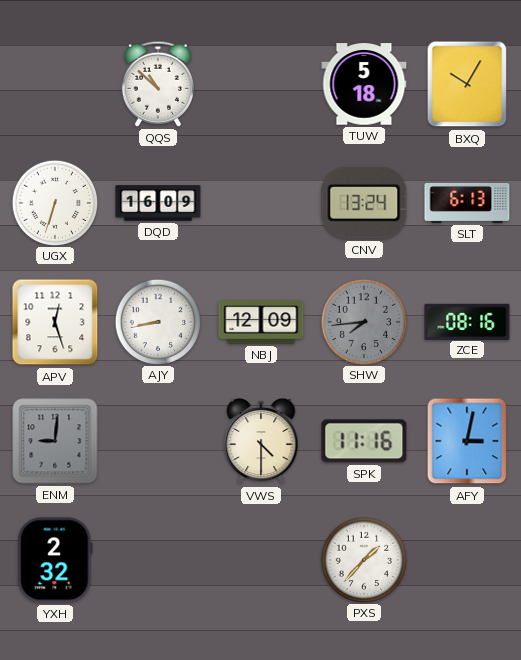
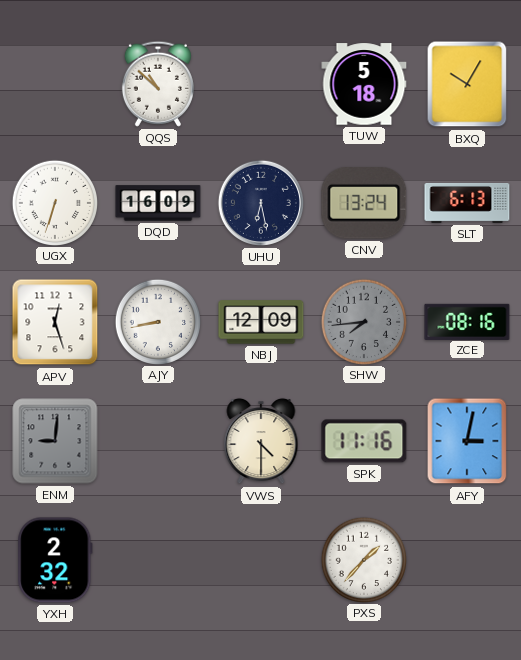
UHU: none -> 6:28 (261, 203)
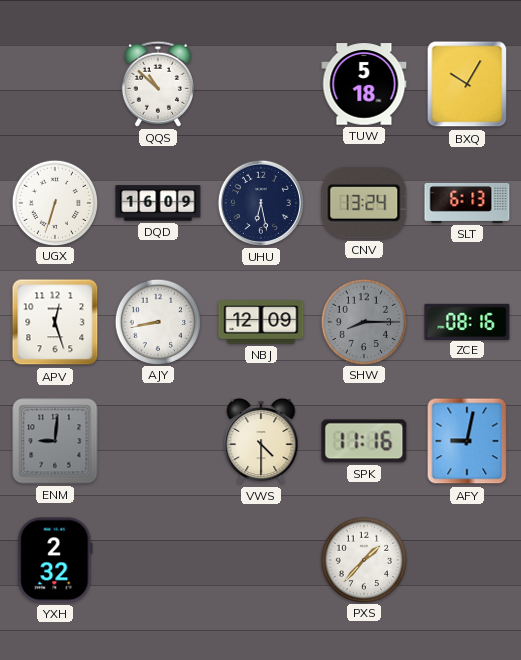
SHW: 7:44 -> 8:15 (363, 321)
AFY: 3:02 -> 9:02 (467, 441)
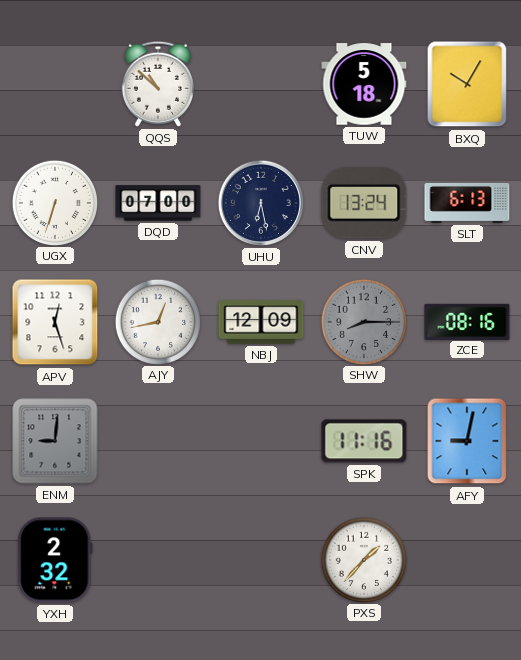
DQD: 16:09 -> 07:00 (158, 203)
AJY: 8:43 -> 12:43 (157, 321)
VWS: 4:30 -> none (261, 441)
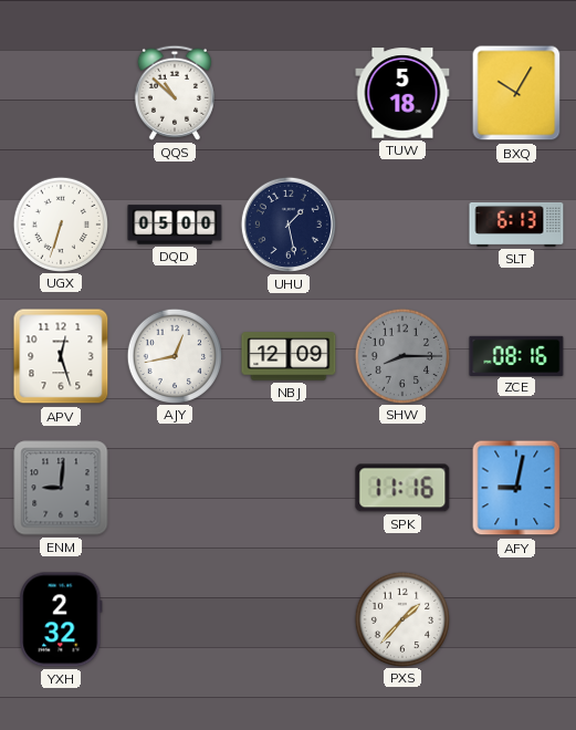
DQD: 07:00 -> 05:00 (175, 225)
UHU: 6:28 -> 1:28 (289, 225)
CNV: 13:24 -> none (364, 203)
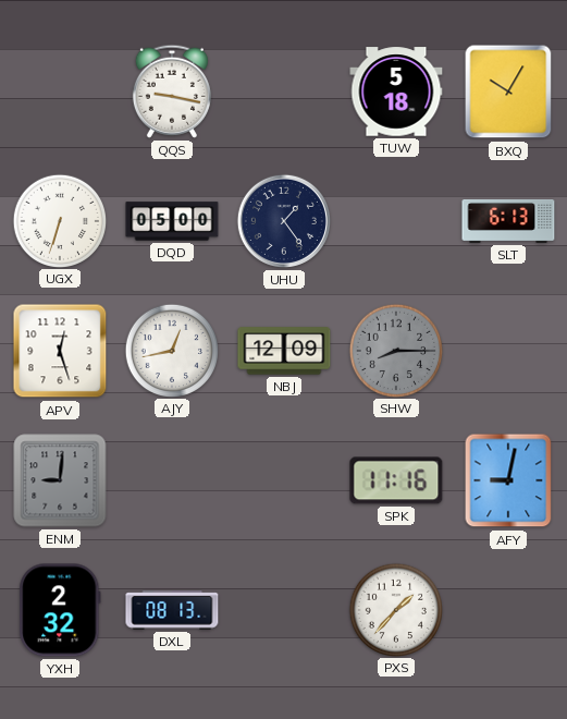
QQS: 10:52 -> 9:17 (172, 92)
UHU: 1:28 -> 1:24 (284, 221)
ZCE: 08:16 -> none (516, 355)
DXL: none -> 08:13 (172, 610)
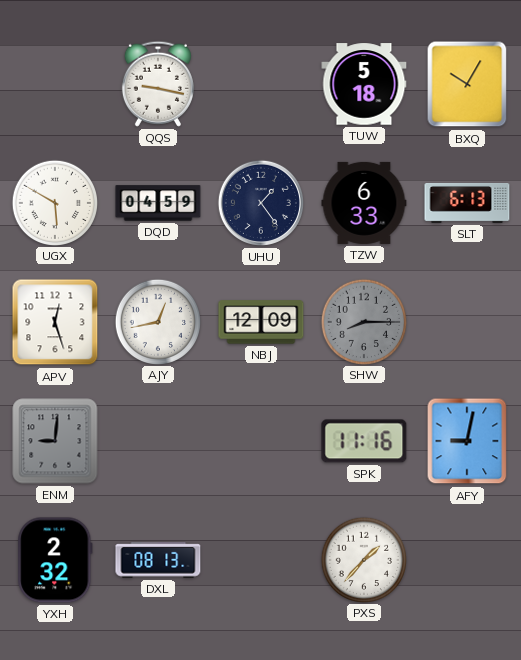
UGX: 6:33 -> 5:50 (54, 202)
DQD: 05:00 -> 04:59 (158, 203)
TZW: none -> 6:33 (364, 203)
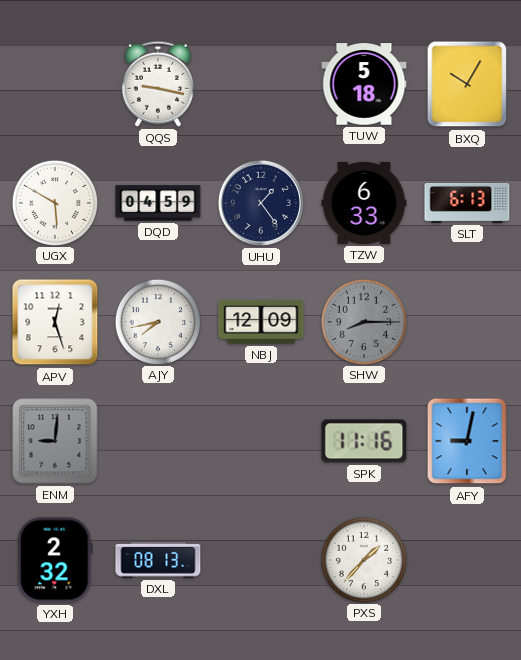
AJY: 12:43 -> 7:43 (157, 321)
